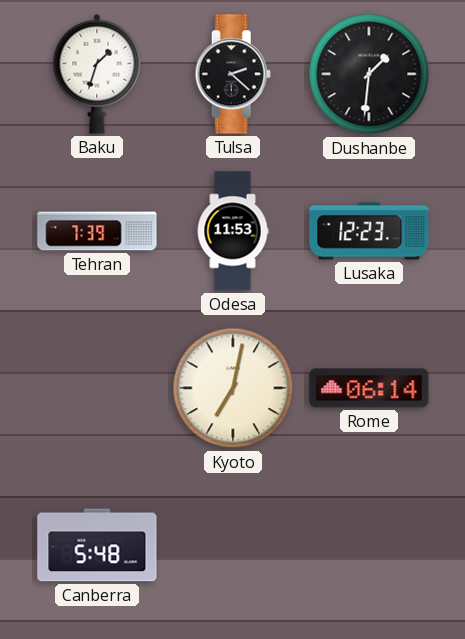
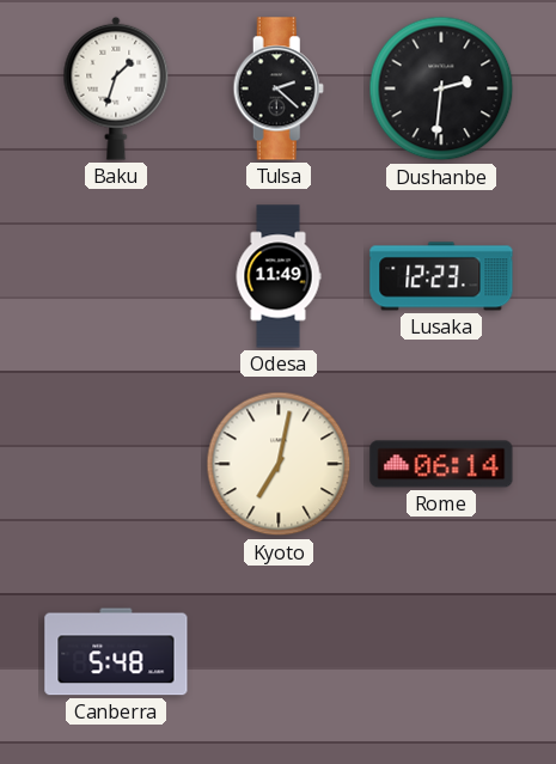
Dushanbe: 1:31 -> 2:31 (441, 88)
Tehran: 7:39 -> none (97, 231)
Odesa: 11:53 -> 11:49 (279, 276)
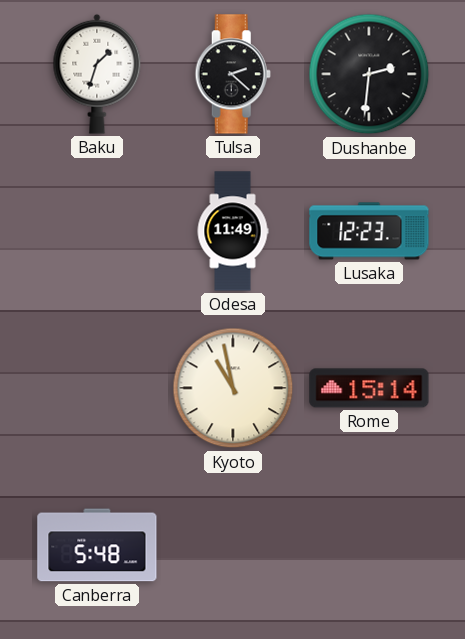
Kyoto: 7:02 -> 10:58 (233, 388)
Rome: 06:14 -> 15:14 (369, 388)
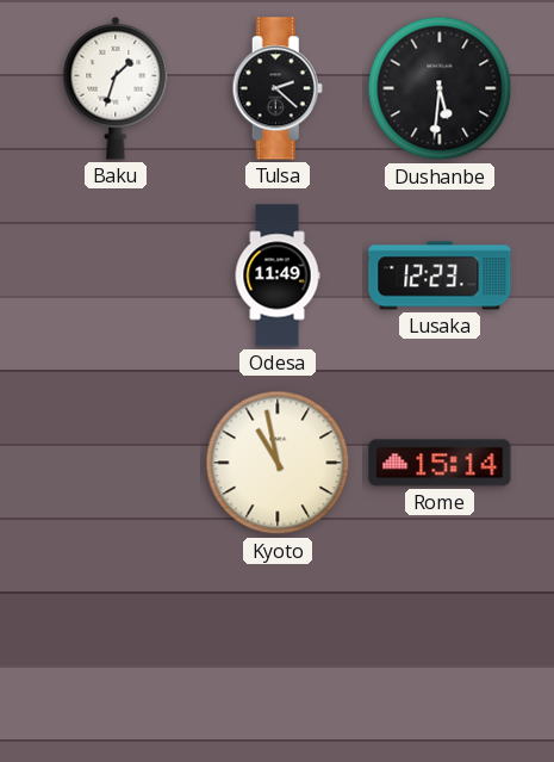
Dushanbe: 2:31 -> 5:31 (440, 88)
Canberra: 5:48 -> none (97, 545)
